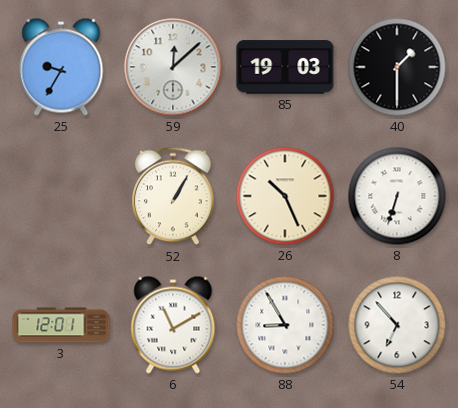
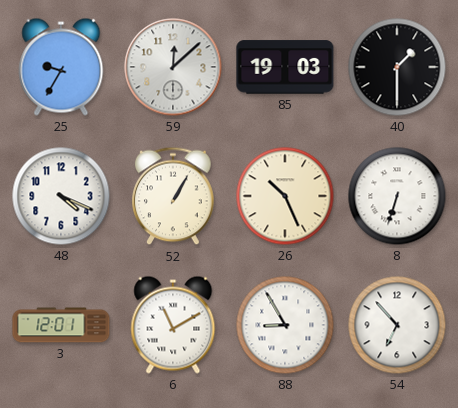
48: none -> 4:19 (61, 196)
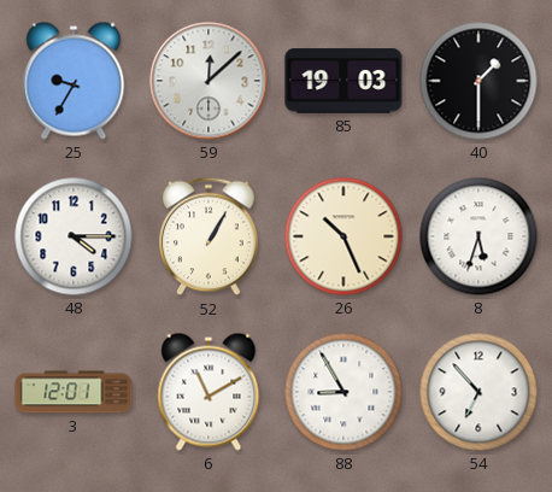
48: 4:19 -> 4:15 (74, 236)
8: 6:33 -> 5:33 (478, 236)
